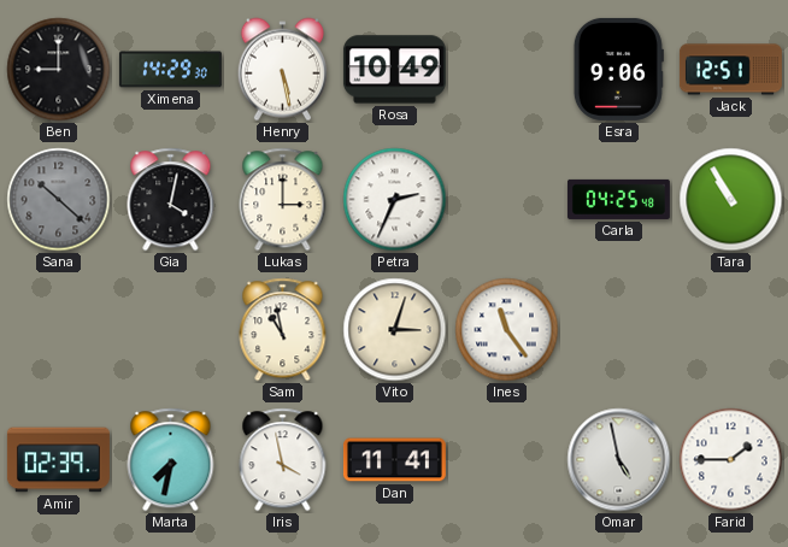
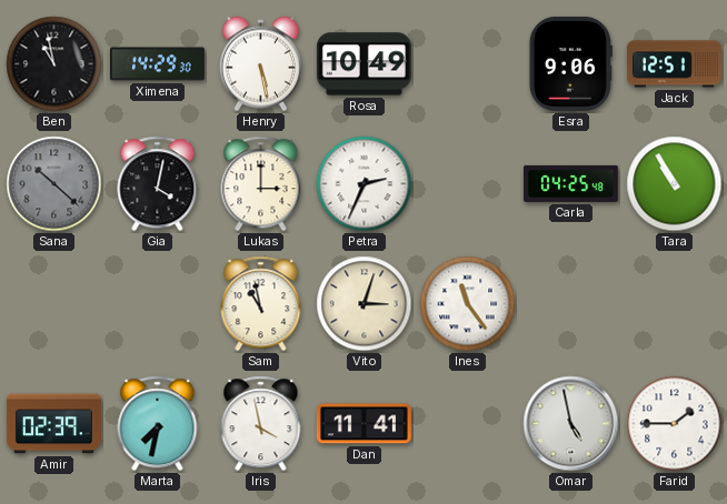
Ben: 9:00 -> 10:58 (54, 64)
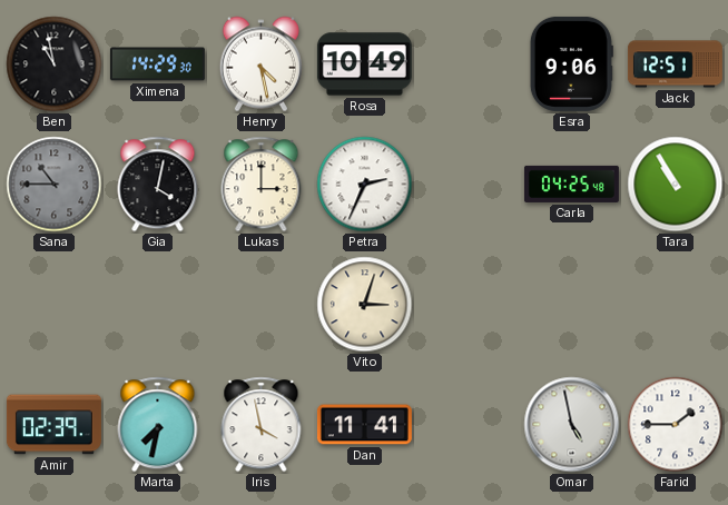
Henry: 5:28 -> 4:28 (260, 65)
Sana: 10:22 -> 10:45 (55, 185)
Sam: 10:58 -> none (261, 304)
Ines: 11:24 -> none (468, 304)
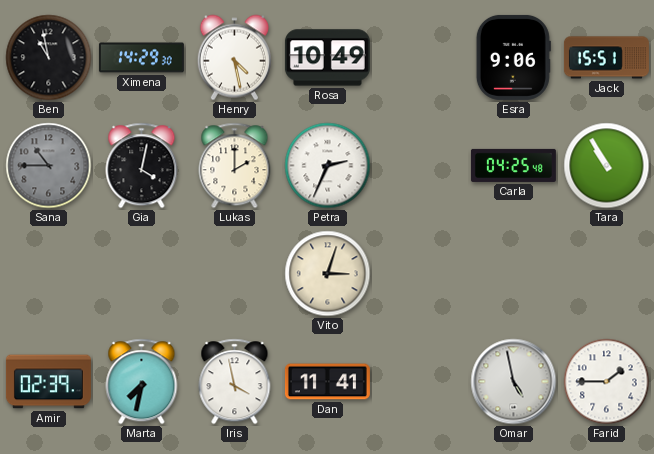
Jack: 12:51 -> 15:51 (606, 58)
Lukas: 3:00 -> 2:00 (235, 166)
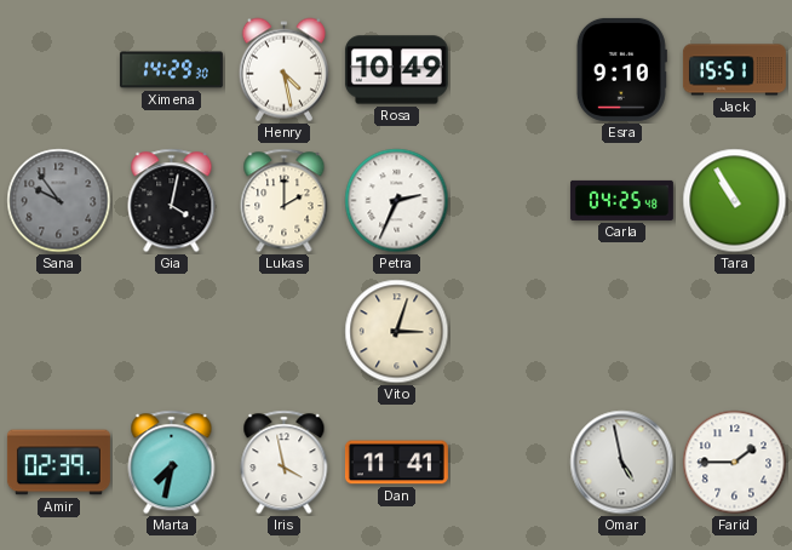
Ben: 10:58 -> none (49, 58)
Esra: 9:06 -> 9:10 (621, 69)
Sana: 10:45 -> 9:54 (59, 201)
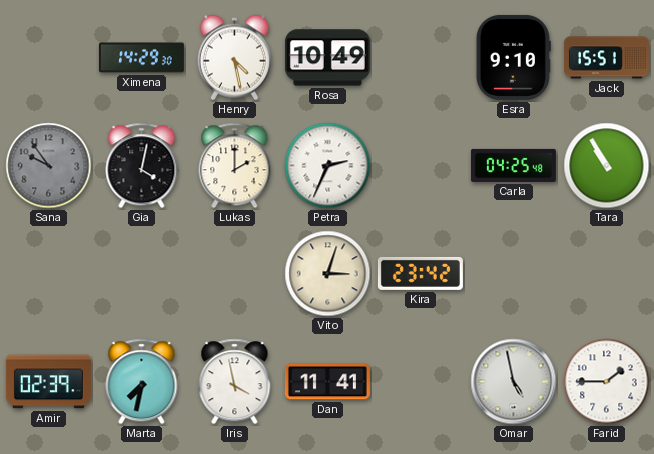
Kira: none -> 23:42 (420, 273)
